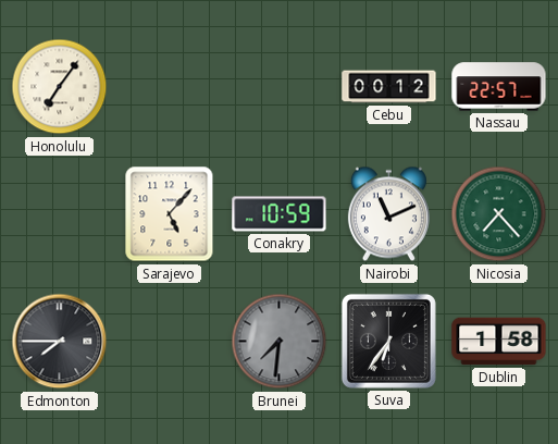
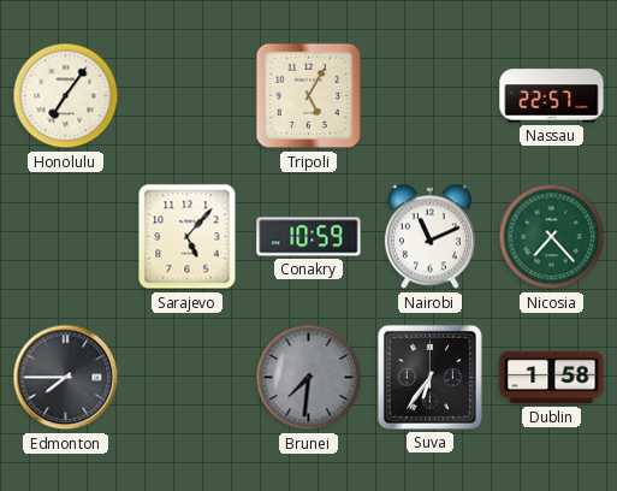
Tripoli: none -> 5:05 (309, 96)
Cebu: 00:12 -> none (389, 87)
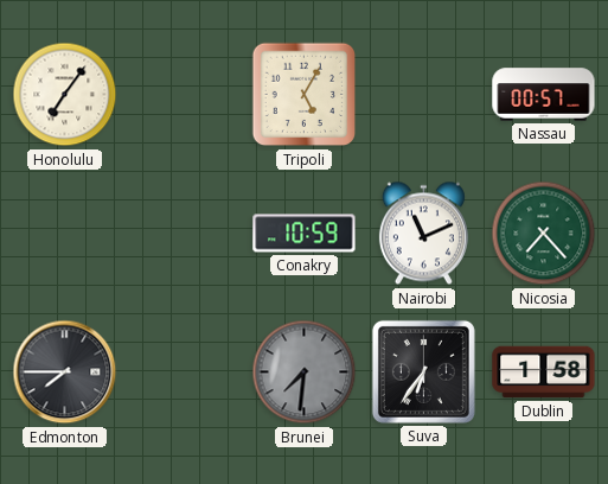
Nassau: 22:57 -> 00:57 (544, 95)
Sarajevo: 5:07 -> none (188, 237)
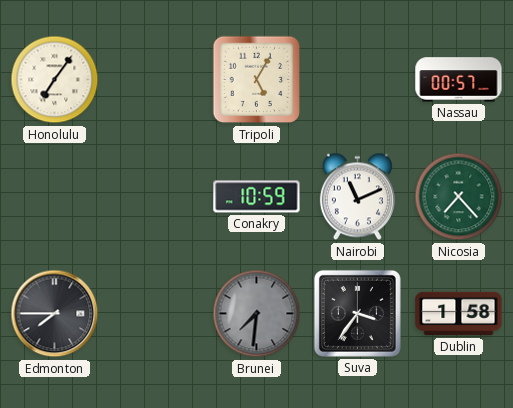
Suva: 6:36 -> 3:36 (357, 313)
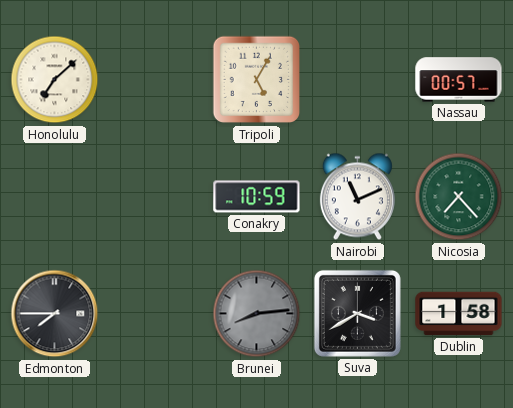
Honolulu: 7:06 -> 7:08 (55, 80)
Brunei: 7:31 -> 8:14 (257, 314)
Suva: 3:36 -> 3:40 (357, 313)
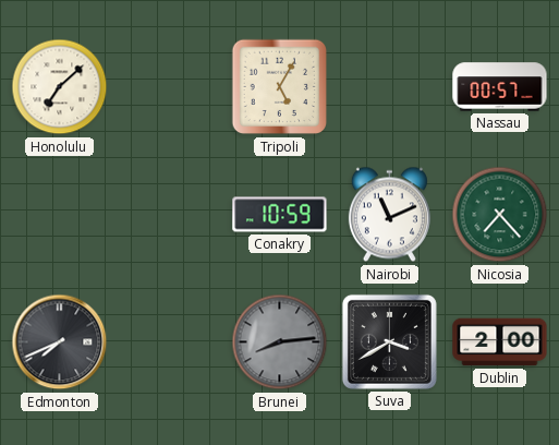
Edmonton: 7:45 -> 7:41 (60, 342)
Dublin: 1:58 -> 2:00 (500, 342)
